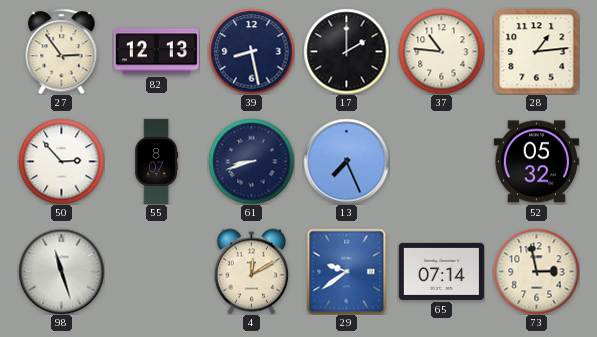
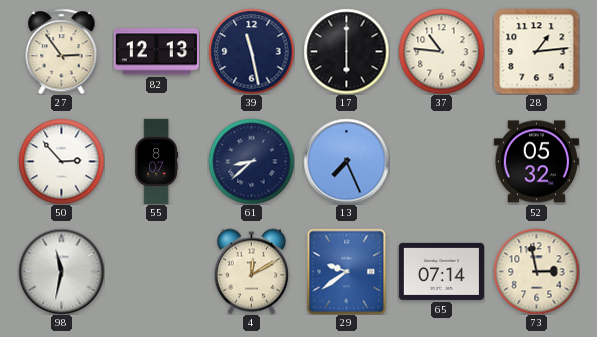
39: 8:28 -> 11:28 (251, 51)
17: 2:00 -> 6:00 (346, 51)
61: 8:42 -> 8:38 (251, 161)
98: 11:27 -> 11:32 (61, 271)
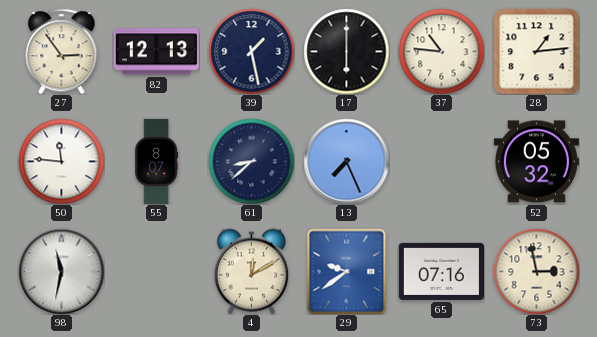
39: 11:28 -> 1:28 (251, 51)
50: 2:53 -> 11:46 (61, 161)
65: 07:14 -> 07:16 (441, 271)
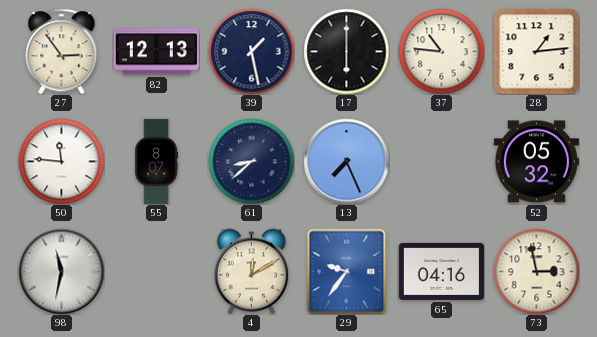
29: 9:39 -> 9:36 (347, 271)
65: 07:16 -> 04:16 (441, 271)
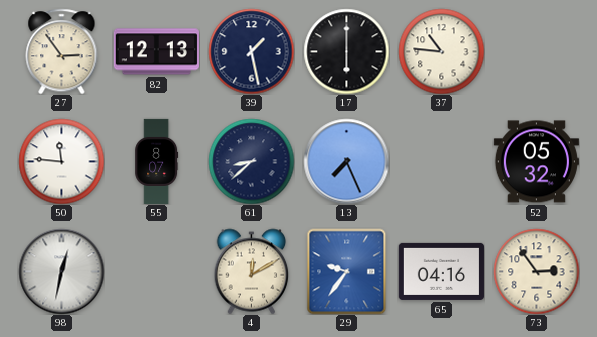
28: 1:14 -> none (536, 51)
98: 11:32 -> 12:32 (61, 271)
73: 2:58 -> 2:54 (536, 271)
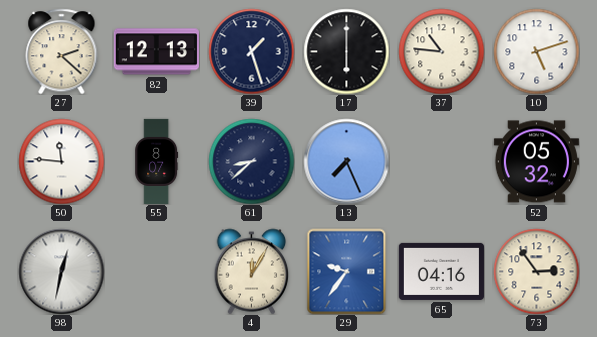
27: 2:54 -> 2:22 (62, 51)
39: 1:28 -> 1:27 (251, 51)
10: none -> 5:12 (536, 51)
4: 12:10 -> 12:05 (252, 271)
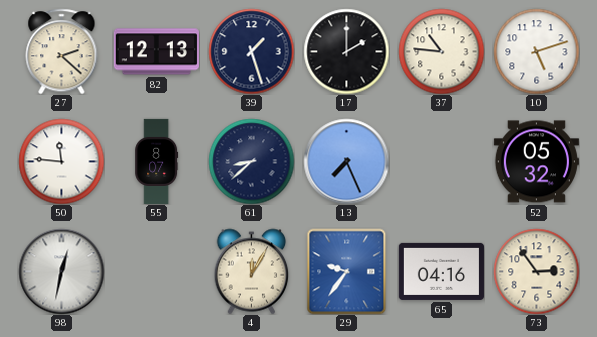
17: 6:00 -> 2:00 (346, 51)
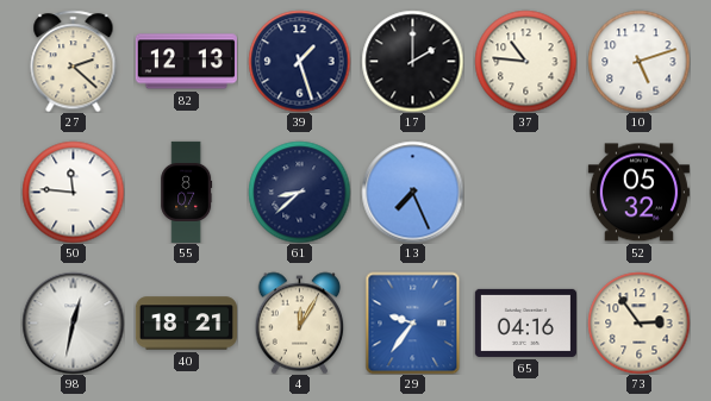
40: none -> 18:21 (186, 324)
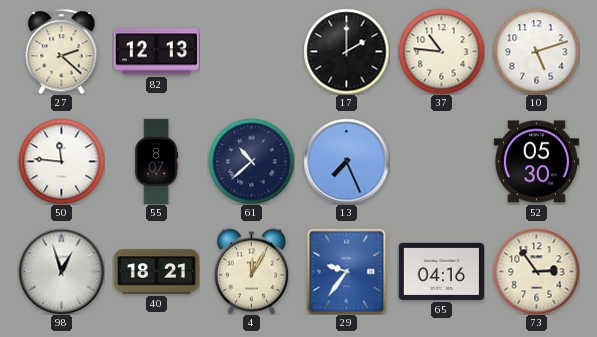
39: 1:27 -> none (299, 61)
61: 8:38 -> 10:38 (251, 161)
52: 05:32 -> 05:30 (536, 162)
98: 12:32 -> 12:57 (61, 271)
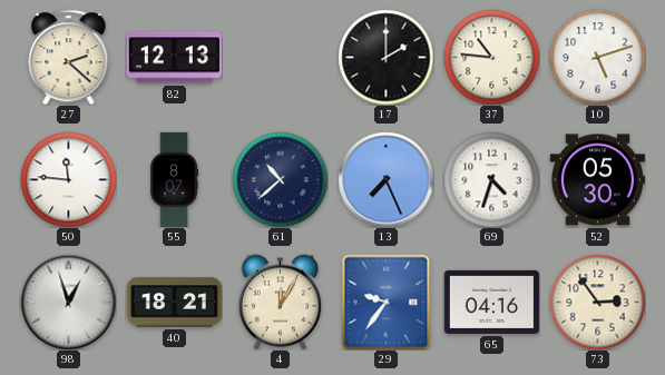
69: none -> 4:33 (491, 179)
